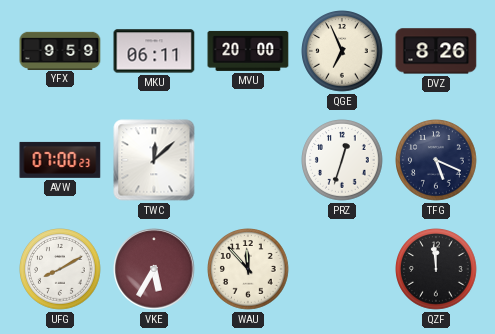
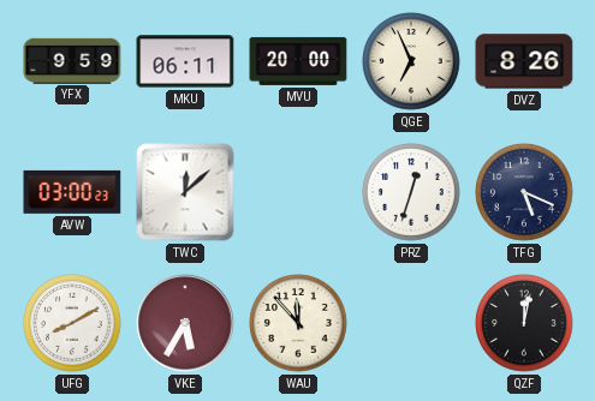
AVW: 07:00 -> 03:00 (72, 192)
QZF: 11:59 -> 12:02 (524, 323)
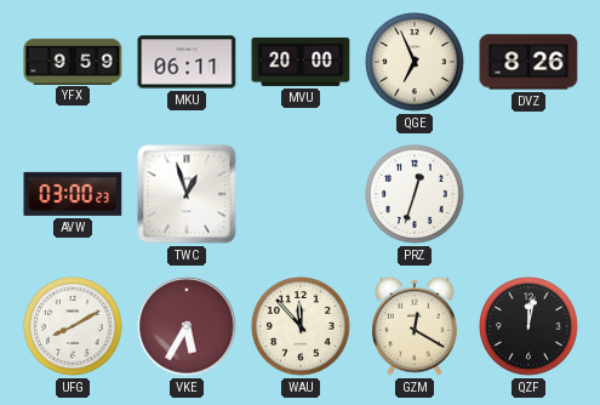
TWC: 12:08 -> 12:57 (187, 194)
TFG: 5:19 -> none (524, 192)
GZM: none -> 12:20 (415, 326)
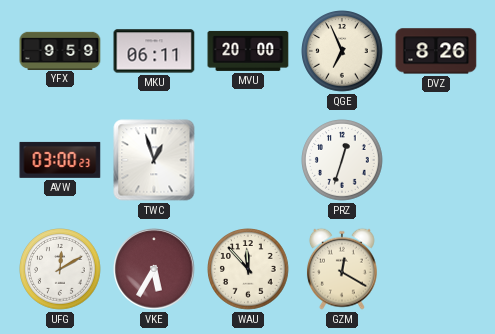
UFG: 8:10 -> 12:10 (60, 269)
QZF: 12:02 -> none (528, 326)
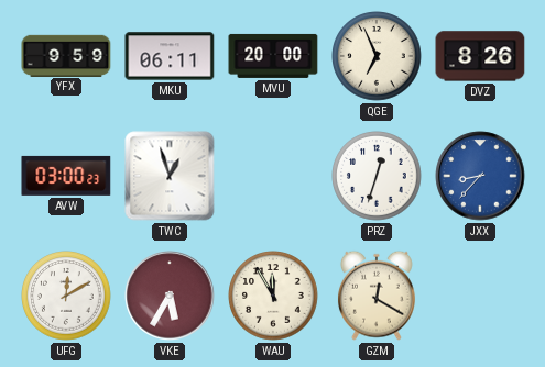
JXX: none -> 8:37 (480, 176)
WAU: 11:53 -> 11:55 (273, 296)
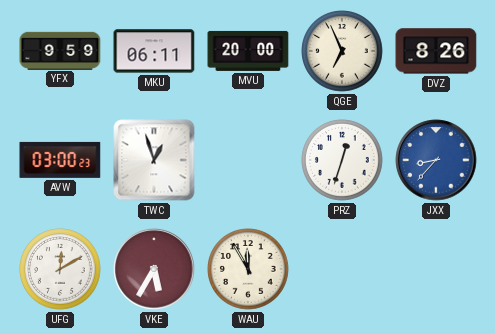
GZM: 12:20 -> none (377, 296)
